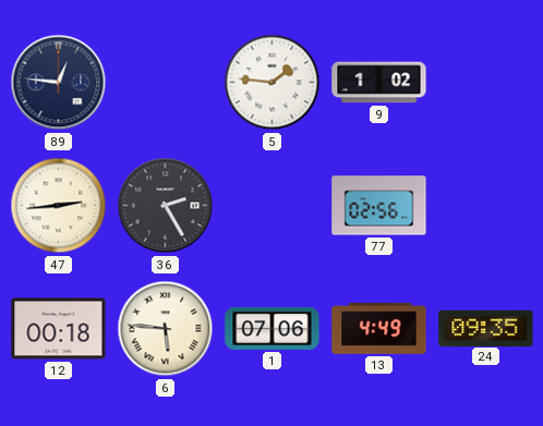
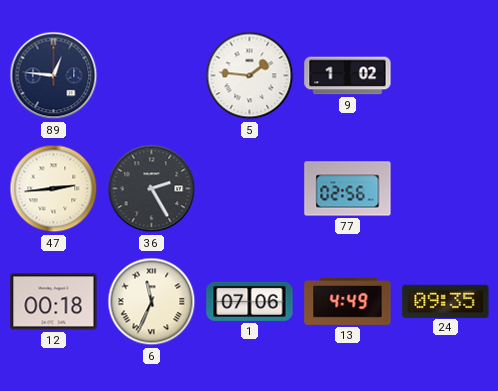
6: 5:46 -> 11:34 (152, 302)
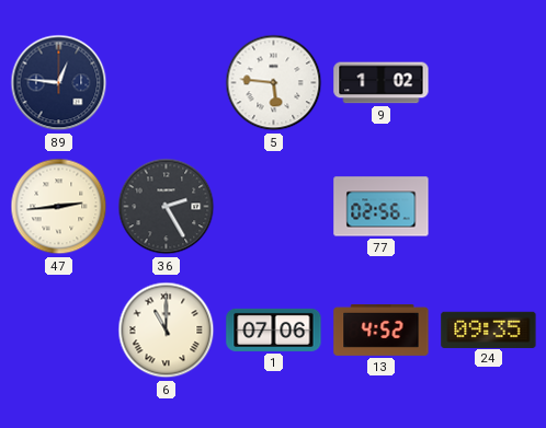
5: 1:46 -> 5:46 (274, 83)
12: 00:18 -> none (54, 302)
6: 11:34 -> 11:00 (167, 331)
13: 4:49 -> 4:52 (382, 329)
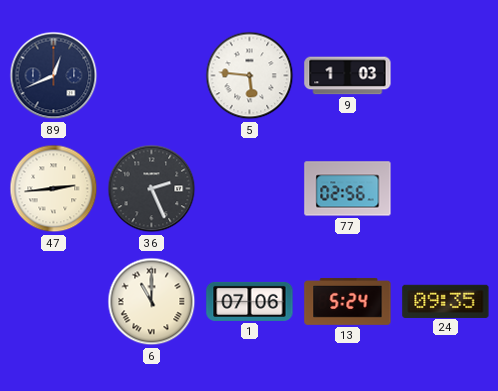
89: 12:46 -> 12:41 (54, 76)
9: 1:02 -> 1:03 (348, 76)
36: 2:25 -> 2:26 (152, 189)
13: 4:52 -> 5:24 (348, 301)
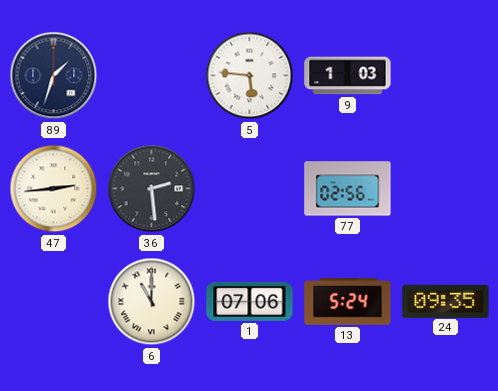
89: 12:41 -> 1:33 (54, 76)
36: 2:26 -> 2:29 (152, 189)
